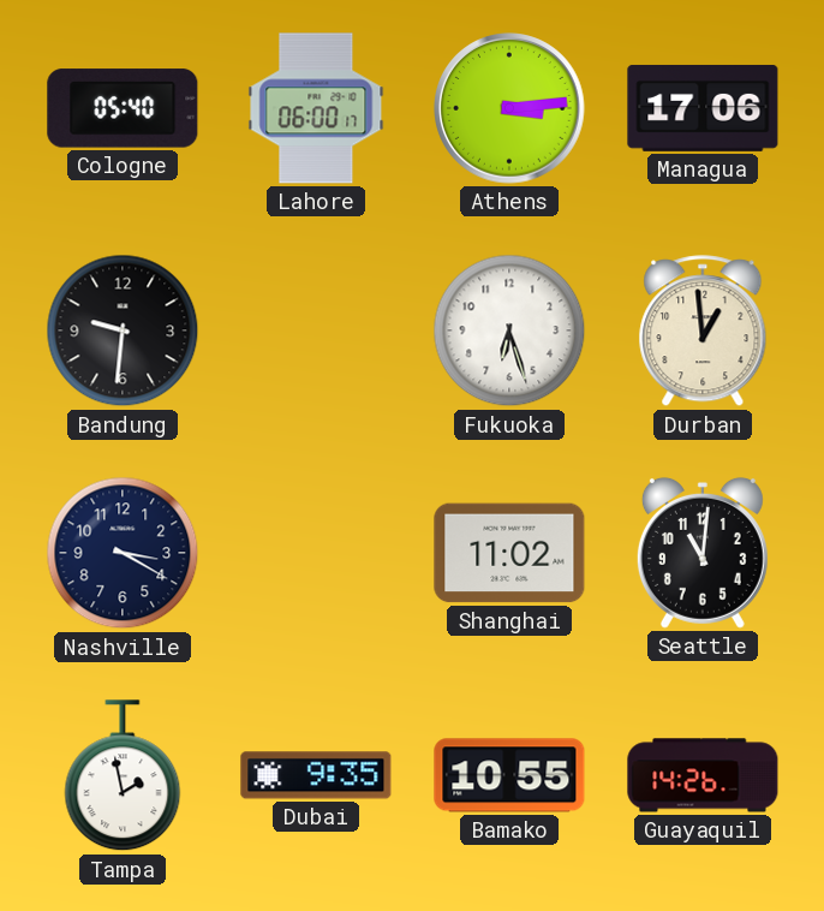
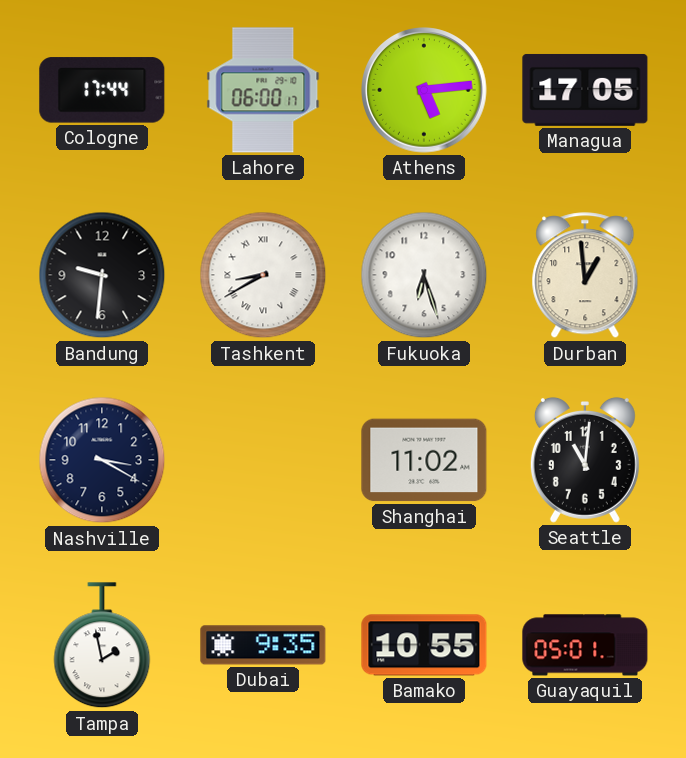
Cologne: 05:40 -> 17:44 (102, 90)
Athens: 3:14 -> 5:14 (424, 90)
Managua: 17:06 -> 17:05 (585, 90)
Tashkent: none -> 8:40 (263, 275)
Guayaquil: 14:26 -> 05:01 (585, 645)
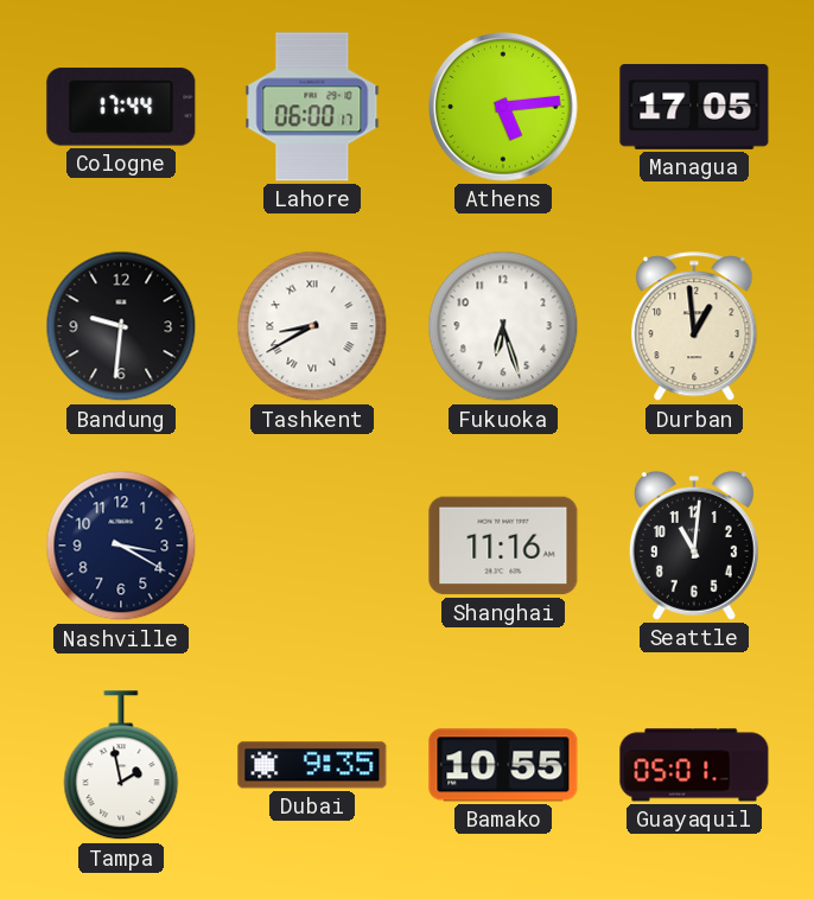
Shanghai: 11:02 -> 11:16 (503, 546)
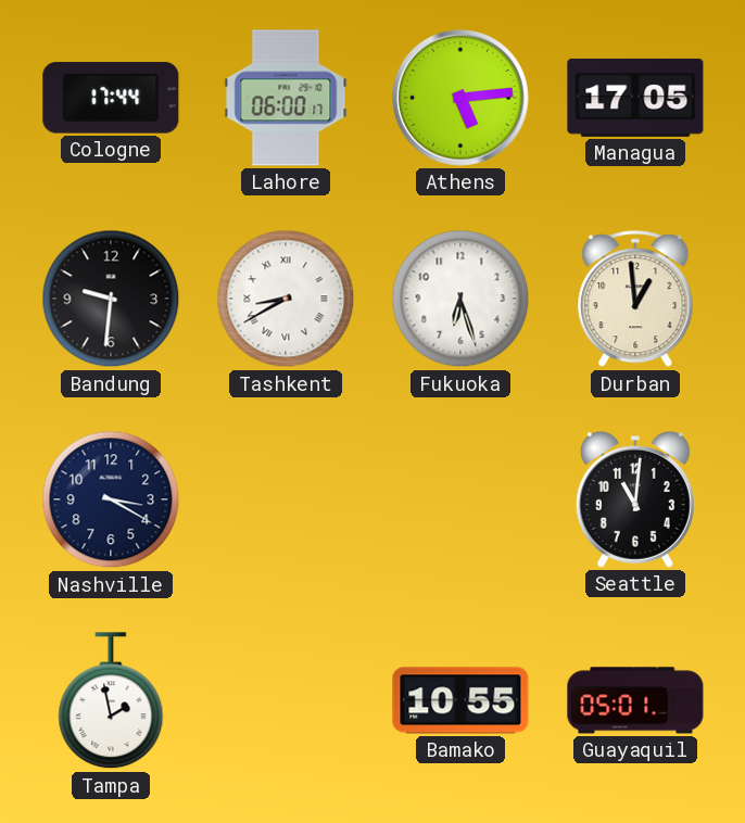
Shanghai: 11:16 -> none (503, 546)
Dubai: 9:35 -> none (312, 765)
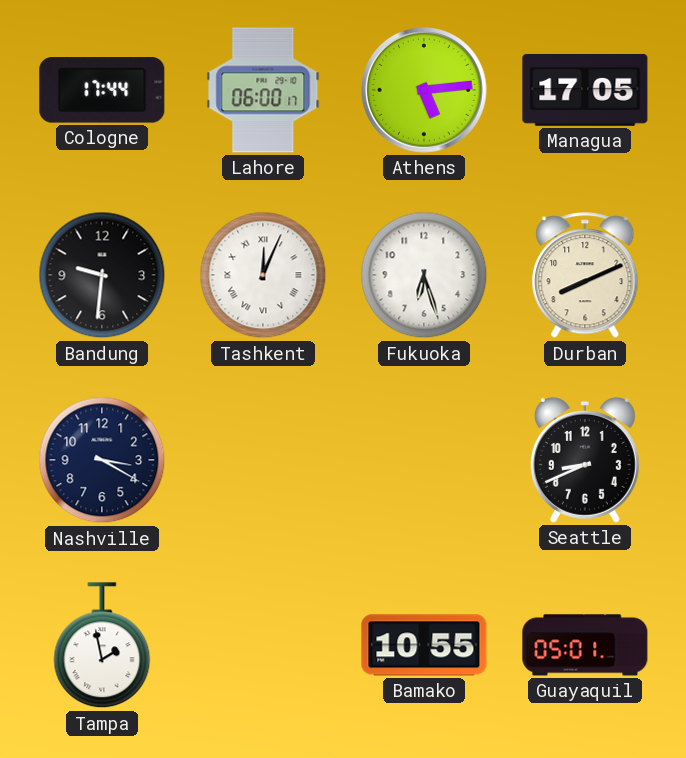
Tashkent: 8:40 -> 12:04 (263, 275)
Durban: 12:59 -> 8:11 (585, 276)
Seattle: 11:01 -> 8:41 (585, 460)
